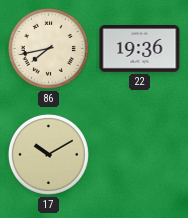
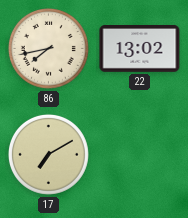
22: 19:36 -> 13:02 (140, 49)
17: 10:10 -> 7:10 (48, 154)
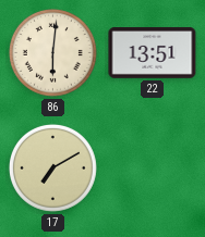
86: 7:43 -> 6:01 (52, 52)
22: 13:02 -> 13:51 (153, 53)
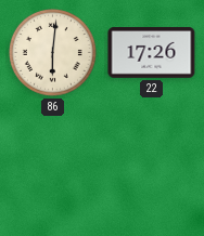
22: 13:51 -> 17:26 (152, 53)
17: 7:10 -> none (52, 167)
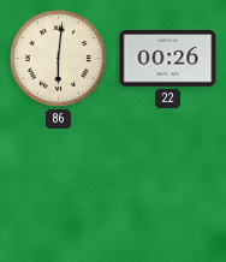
22: 17:26 -> 00:26 (168, 59)
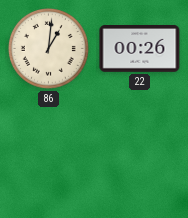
86: 6:01 -> 1:01 (48, 48)
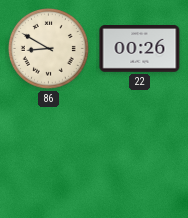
86: 1:01 -> 8:50 (48, 48)
